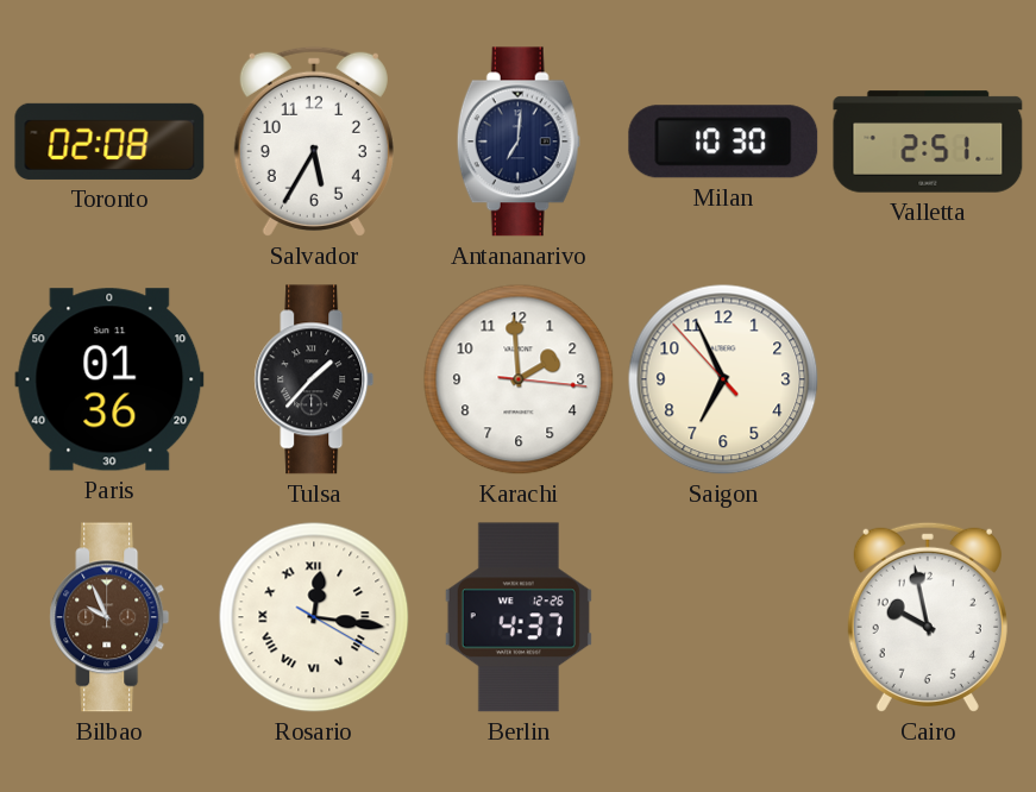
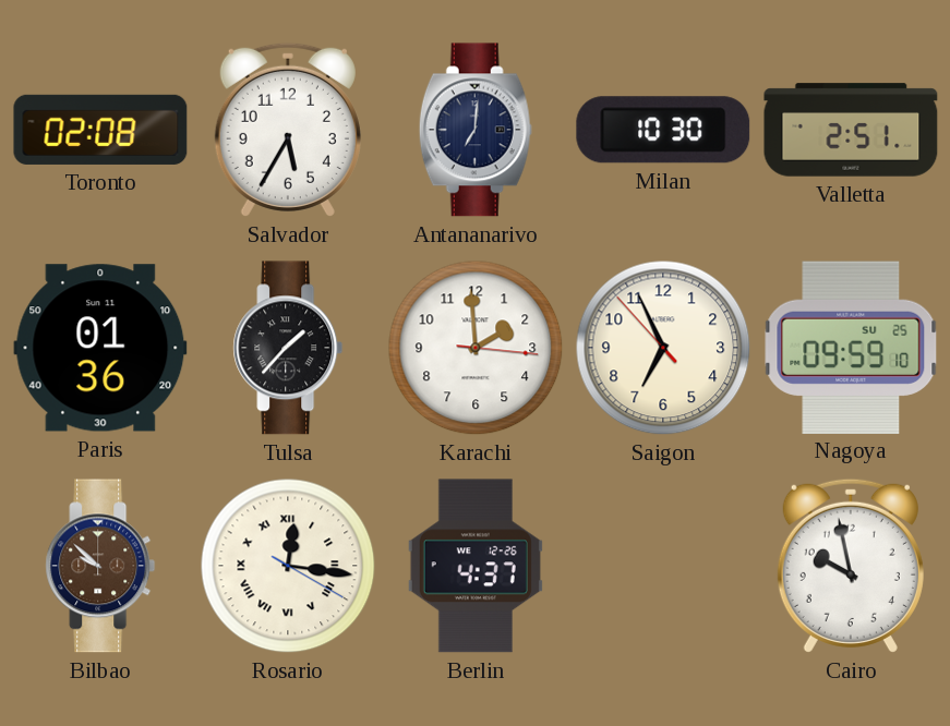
Nagoya: none -> 09:59 (851, 347)
Bilbao: 9:56 -> 9:52 (100, 566)
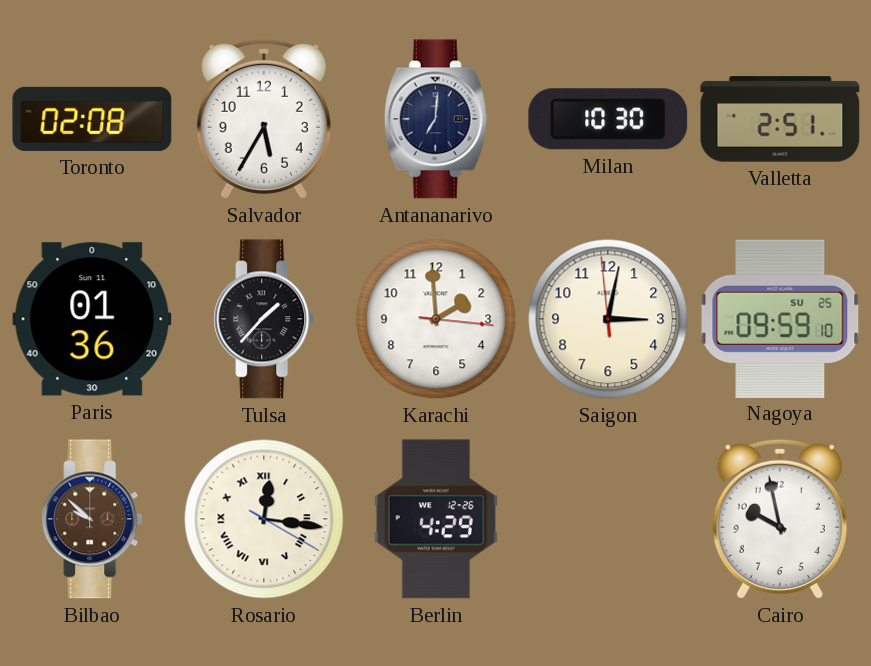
Saigon: 6:55 -> 3:01 (608, 319)
Berlin: 4:37 -> 4:29 (436, 519)
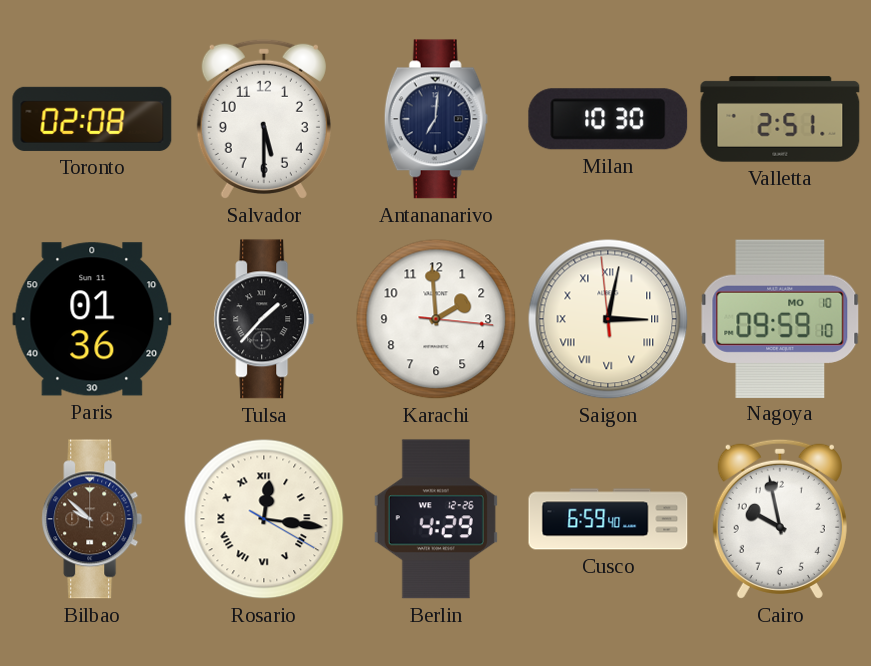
Salvador: 5:35 -> 5:30 (264, 119)
Saigon numerals: Arabic -> Roman (608, 319)
Nagoya date: SU 25 -> MO 10 (780, 318)
Cusco: none -> 6:59 (608, 519)
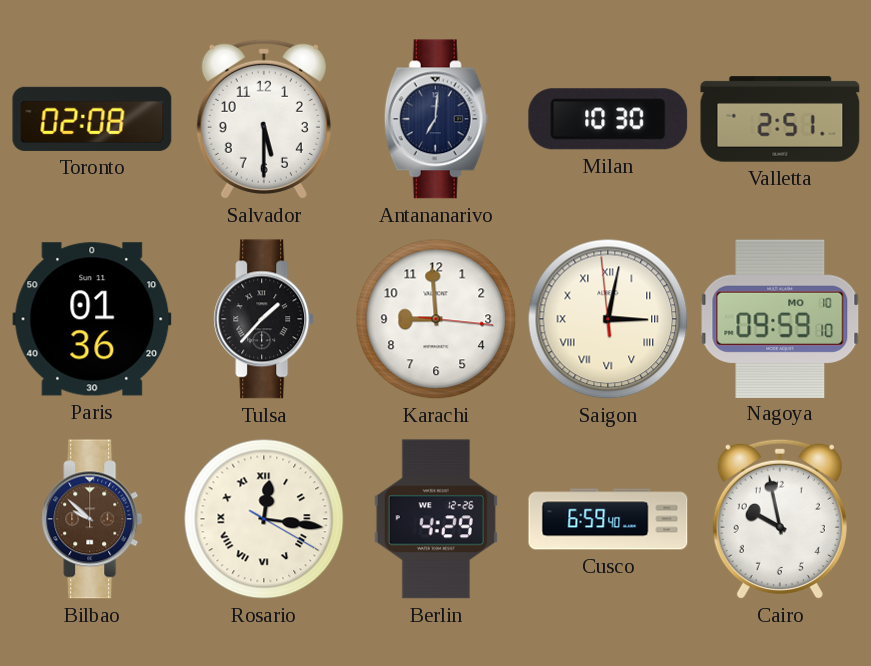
Karachi: 1:59 -> 8:59 (436, 319)
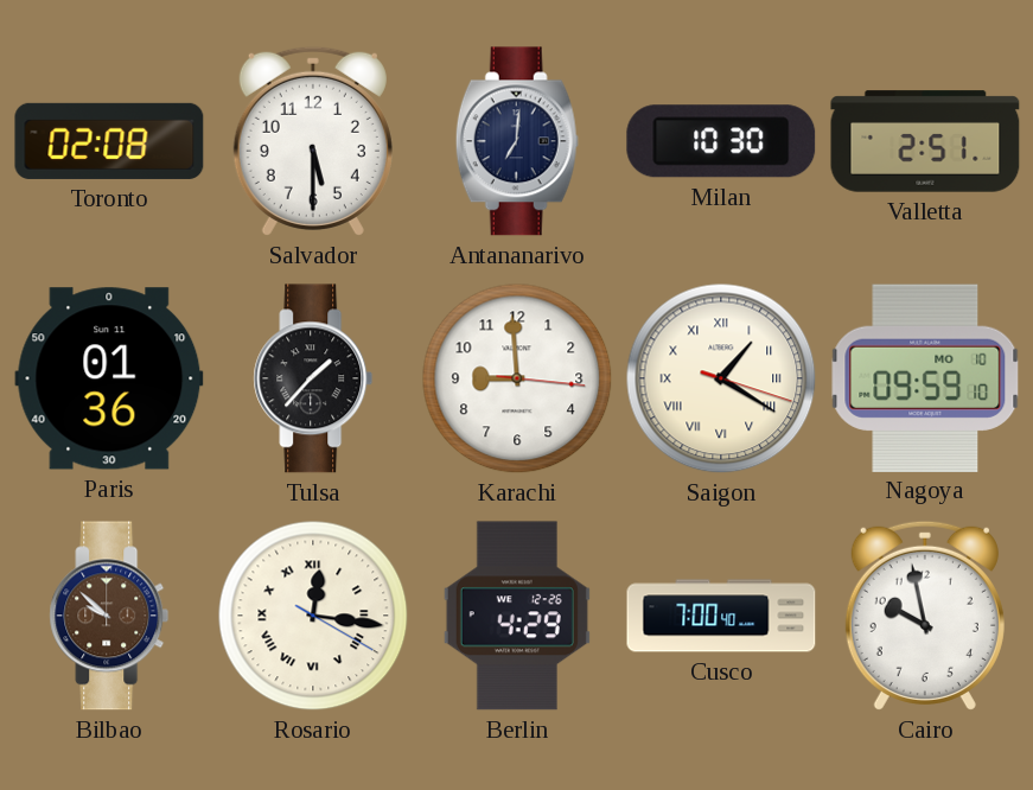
Saigon: 3:01 -> 1:20 (721, 378)
Cusco: 6:59 -> 7:00 (721, 616)
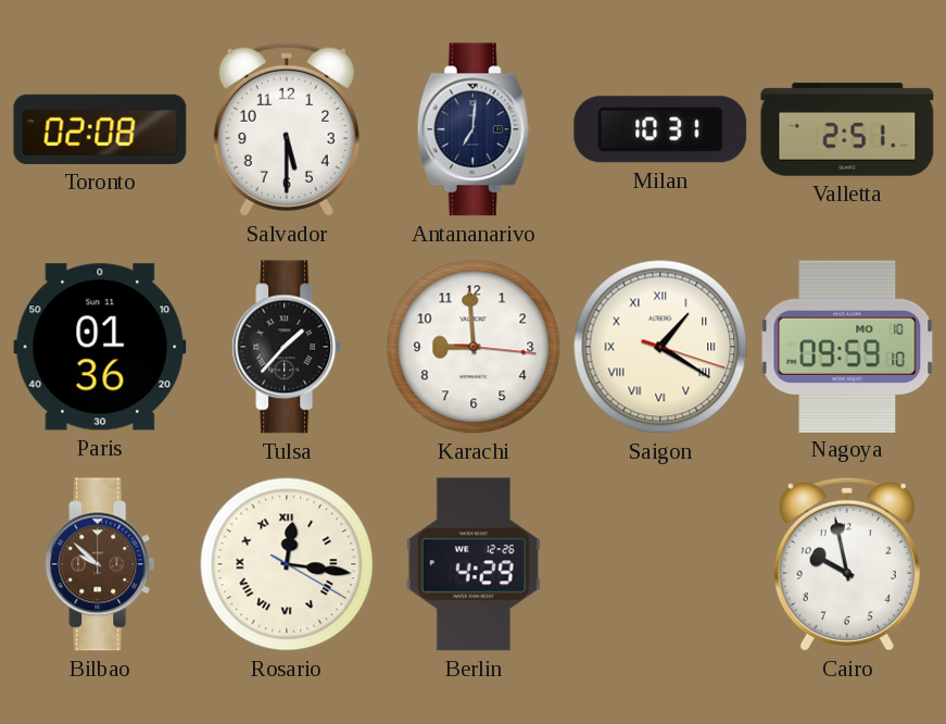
Milan: 10:30 -> 10:31 (660, 129)
Cusco: 7:00 -> none (721, 616)
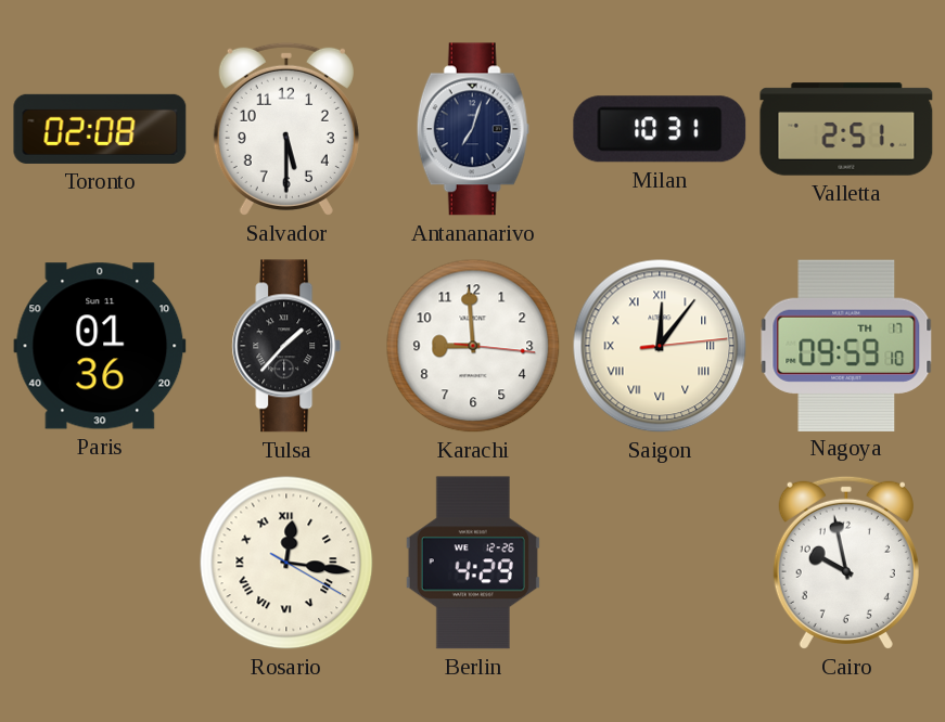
Antananarivo: 7:01 -> 7:03 (473, 129)
Saigon: 1:20 -> 12:06 (660, 346)
Nagoya date: MO 10 -> TH 17 (846, 345)
Bilbao: 9:52 -> none (100, 564)
